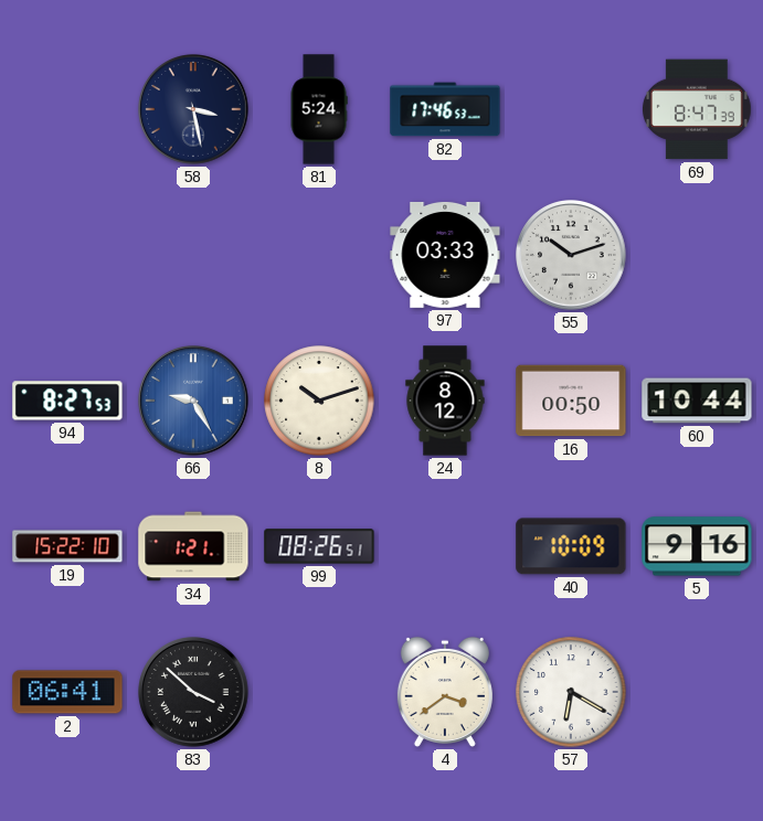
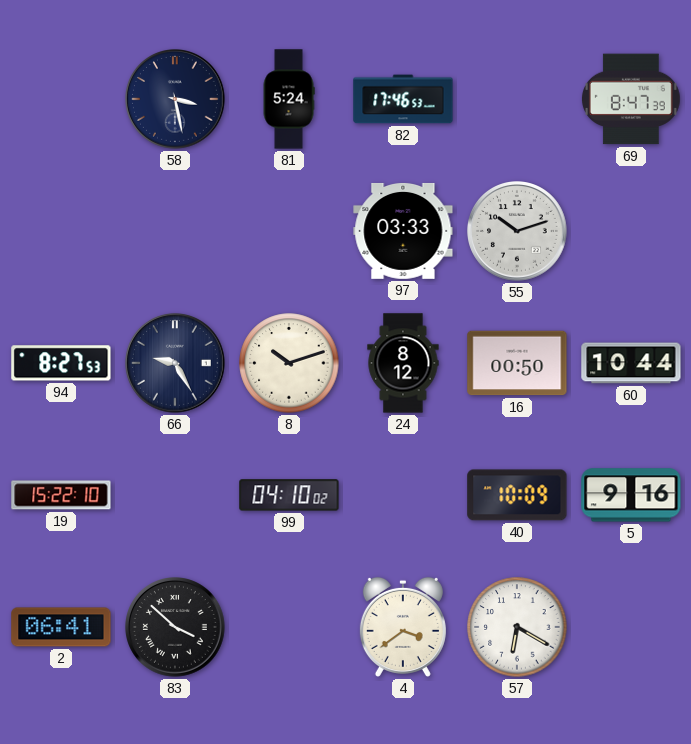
66 dial: blue -> navy (176, 364)
34: 1:21 -> none (193, 546)
99: 08:26 -> 04:10 (289, 495)
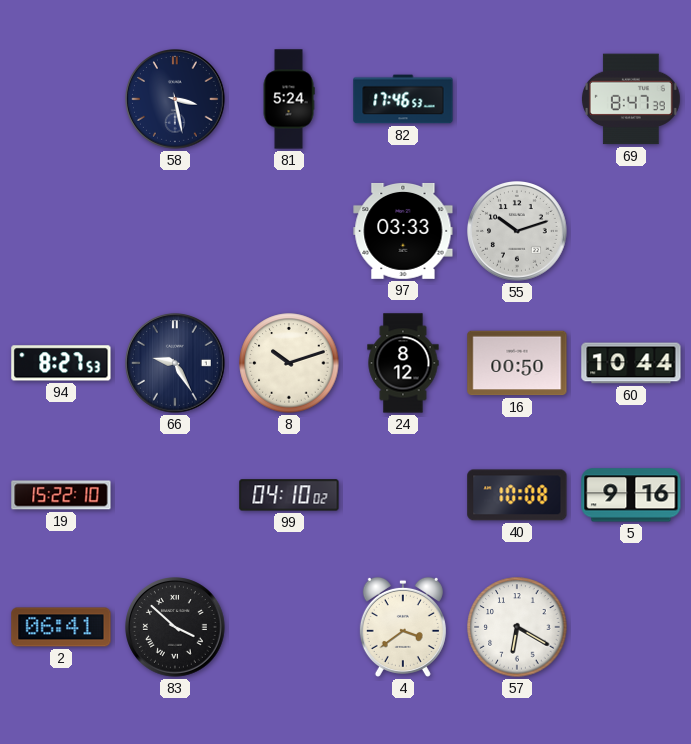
40: 10:09 -> 10:08 (517, 495)
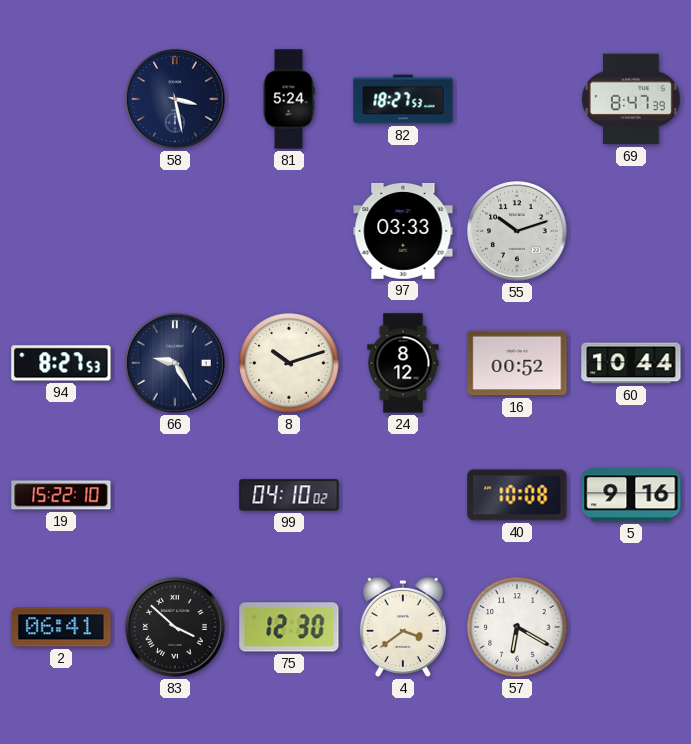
82: 17:46 -> 18:27 (403, 99)
16: 00:50 -> 00:52 (517, 363)
75: none -> 12:30 (289, 627)
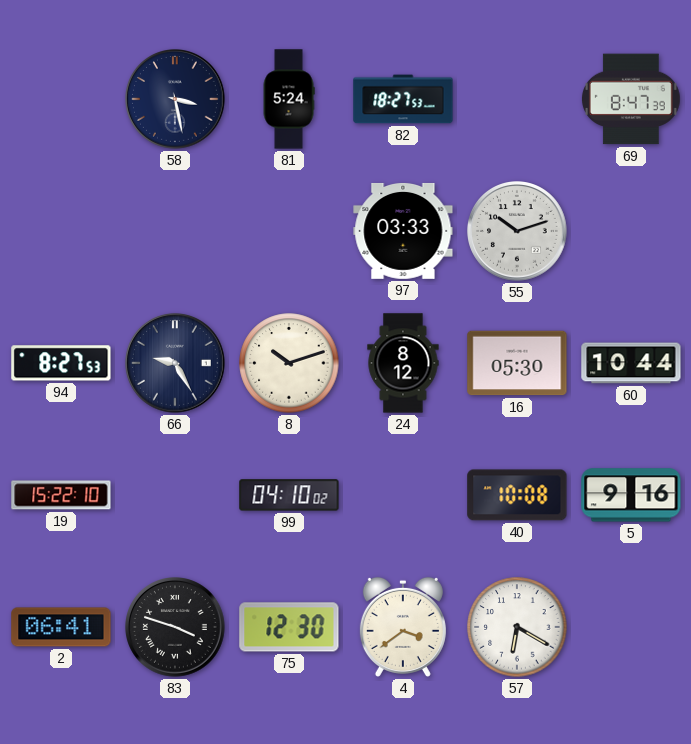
16: 00:52 -> 05:30 (517, 363)
83: 3:52 -> 3:48 (176, 628)
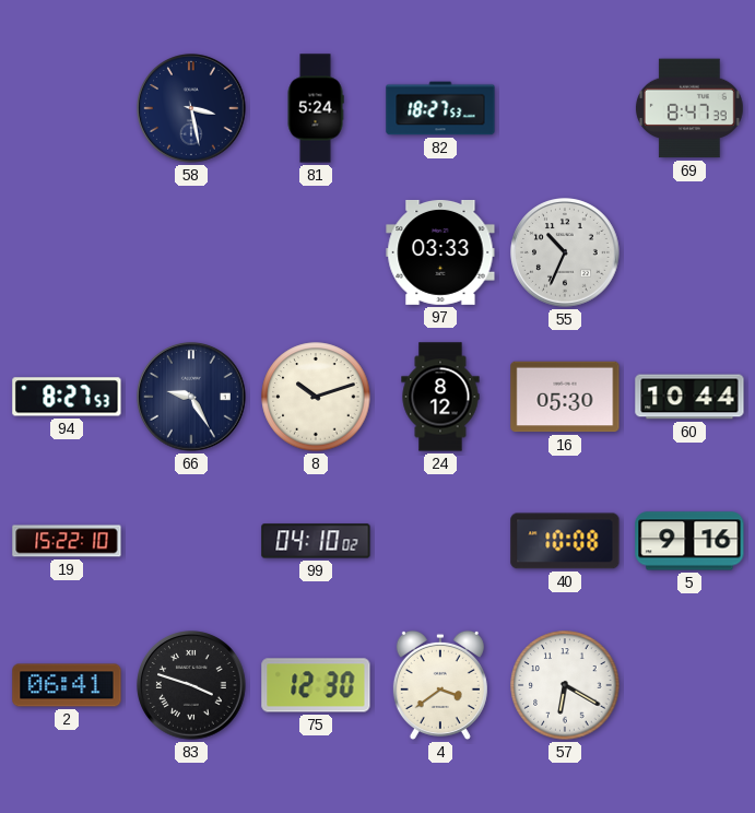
55: 10:12 -> 10:34 (566, 254)
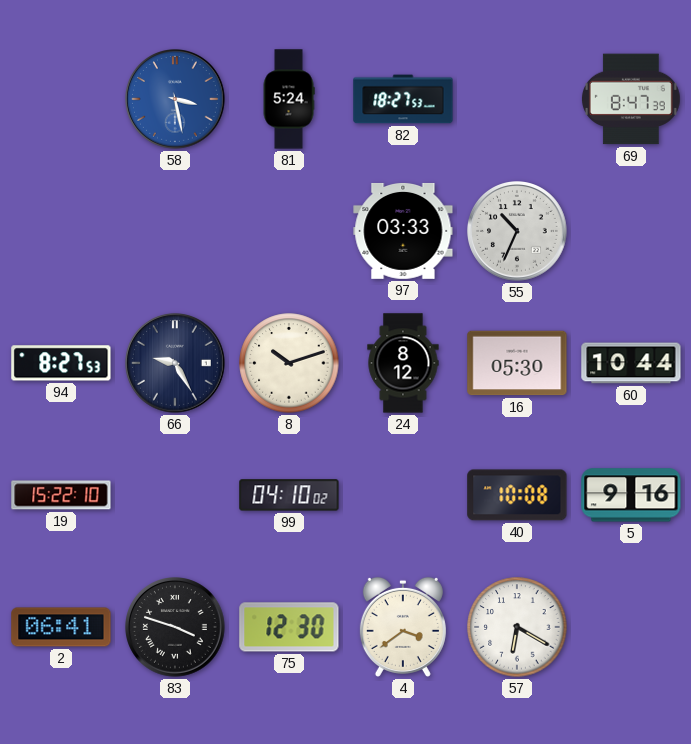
58 dial: navy -> blue (176, 100)
